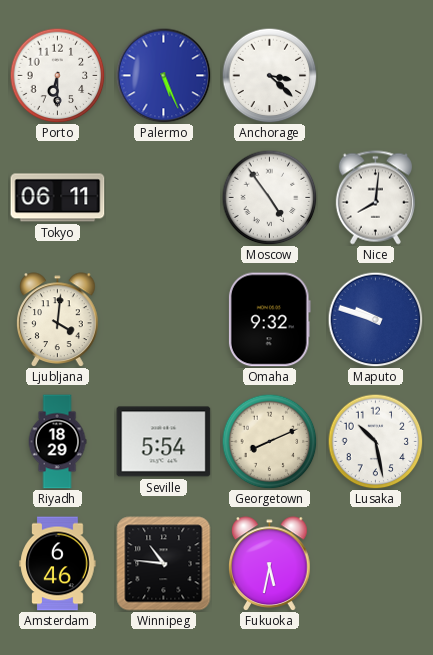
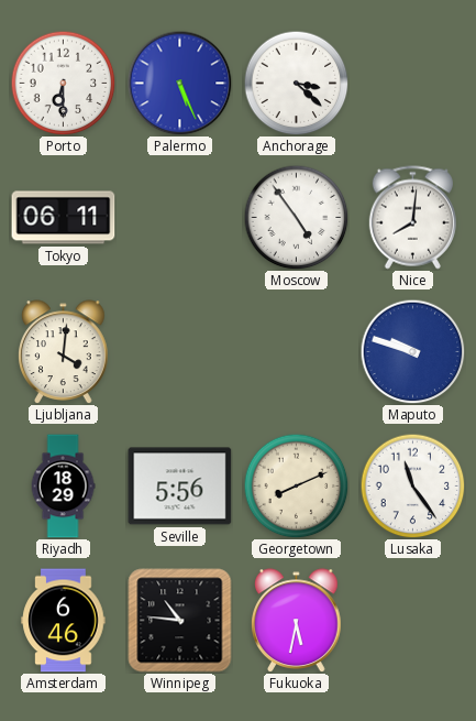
Omaha: 9:32 -> none (269, 320)
Seville: 5:54 -> 5:56 (180, 487)
Lusaka: 10:28 -> 11:24 (412, 485)
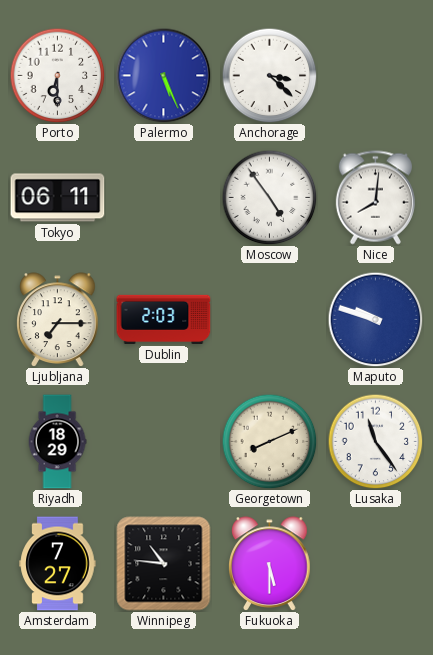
Ljubljana: 4:01 -> 7:15 (58, 319)
Dublin: none -> 2:03 (164, 319)
Seville: 5:56 -> none (180, 487)
Amsterdam: 6:46 -> 7:27 (58, 564)
Fukuoka: 5:32 -> 5:30 (270, 563)
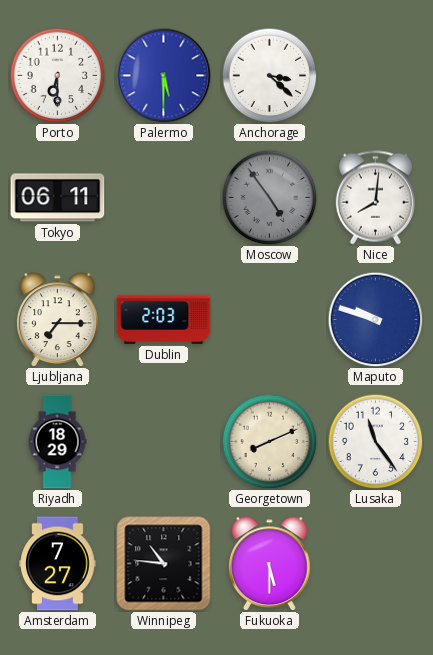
Palermo: 5:26 -> 5:30 (163, 75)
Moscow dial: white -> grey (269, 197)
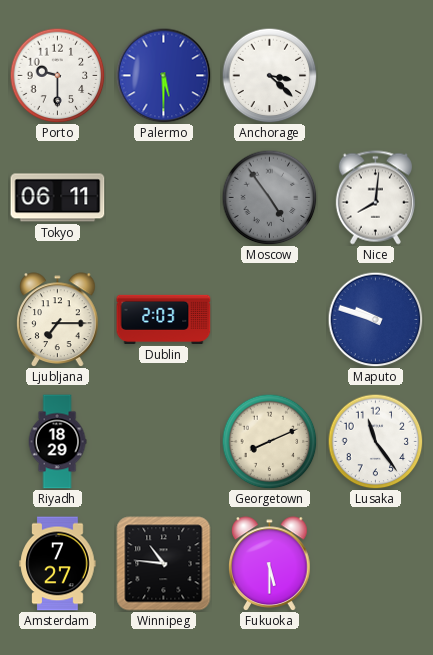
Porto: 6:30 -> 9:30 (57, 75)
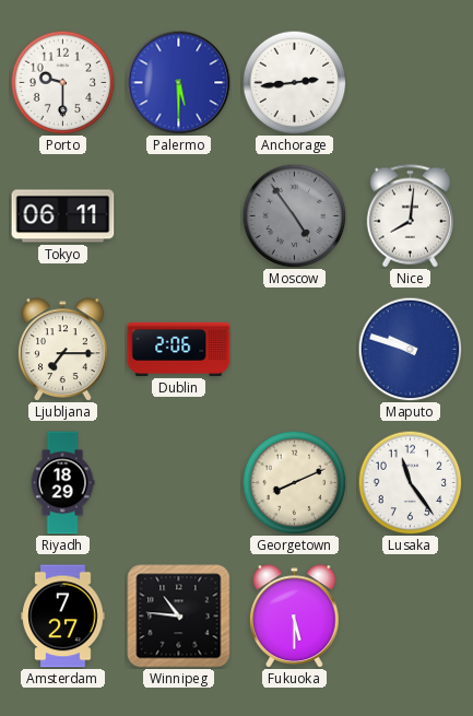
Anchorage: 3:22 -> 2:44 (294, 82)
Dublin: 2:03 -> 2:06 (179, 349)
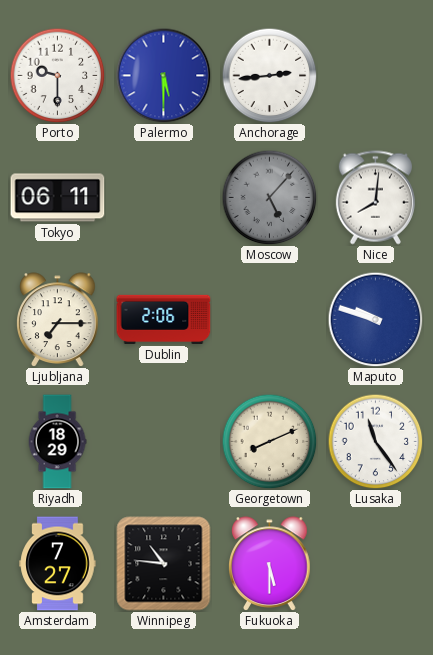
Moscow: 4:54 -> 5:07 (269, 197)
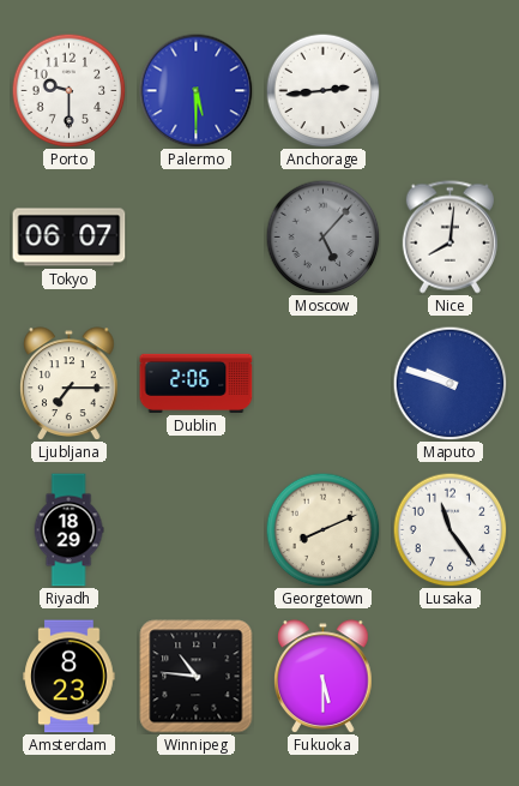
Tokyo: 06:11 -> 06:07 (70, 238)
Amsterdam: 7:27 -> 8:23 (70, 677)
